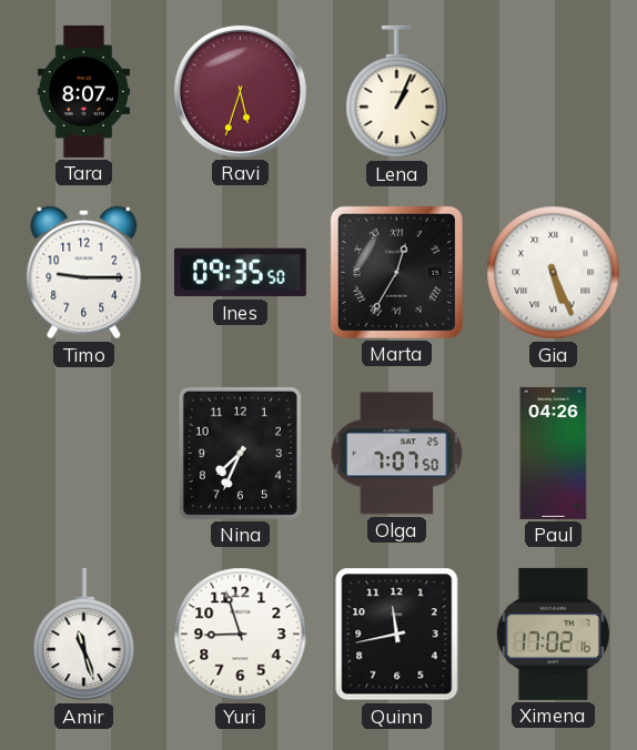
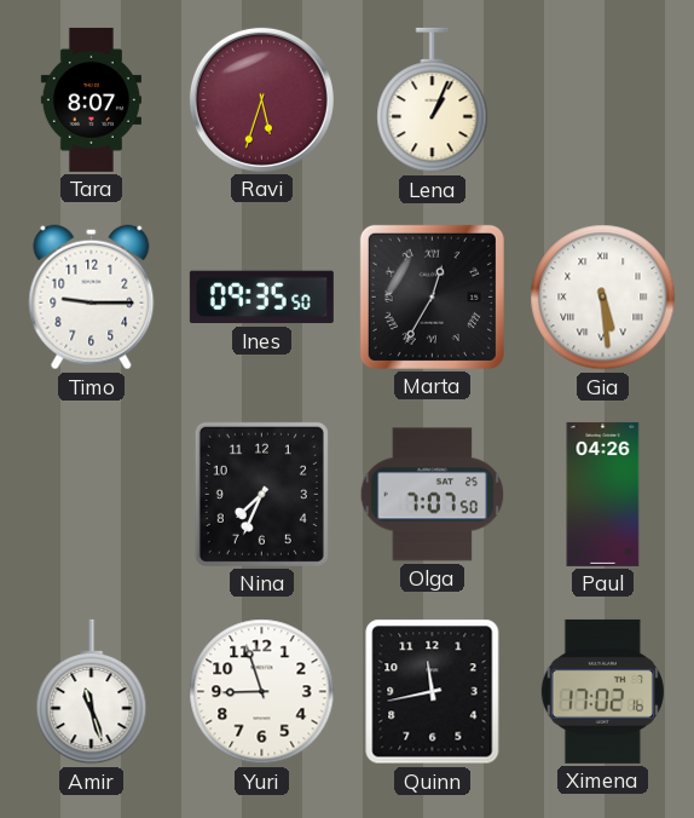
Gia: 5:26 -> 5:29 (603, 298)
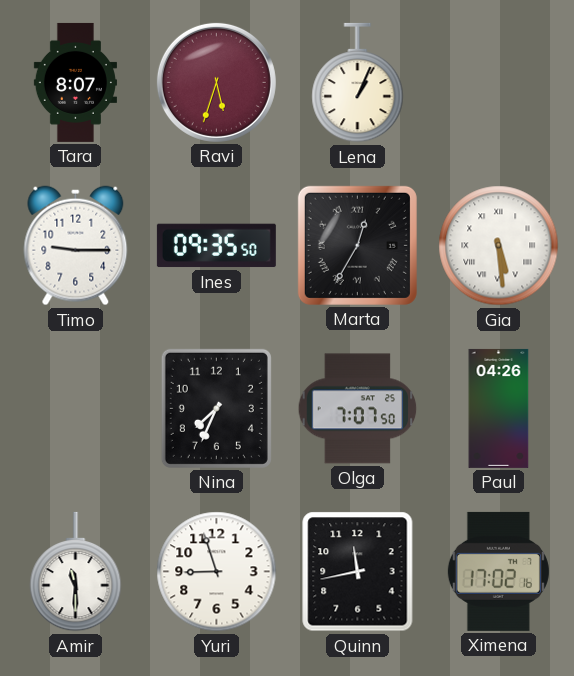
Amir: 11:27 -> 11:30 (76, 572)
